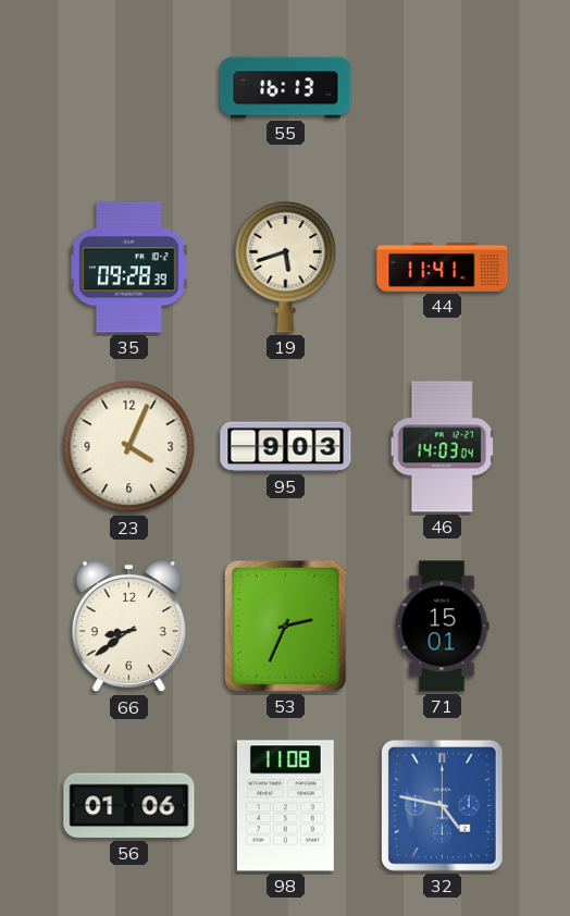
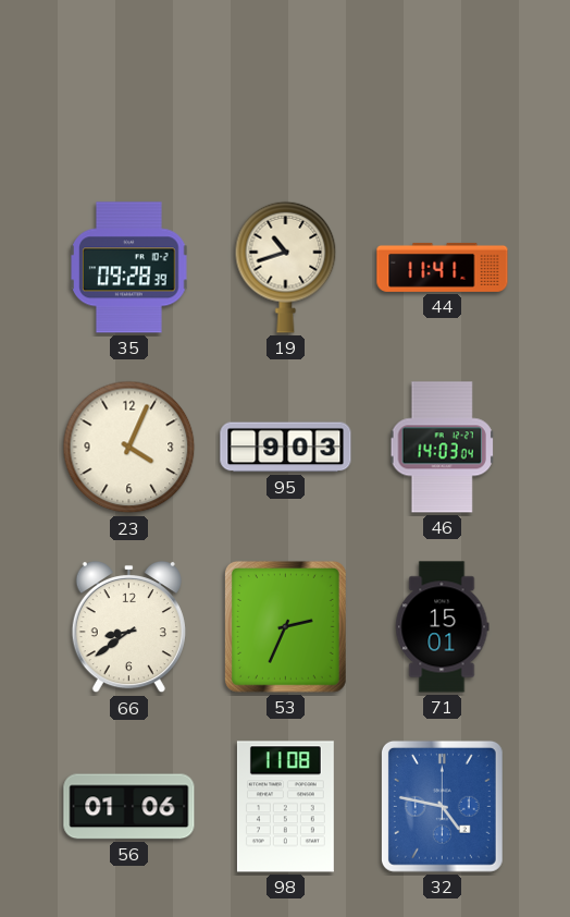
55: 16:13 -> none (286, 88)
19: 5:42 -> 10:42 (286, 267)
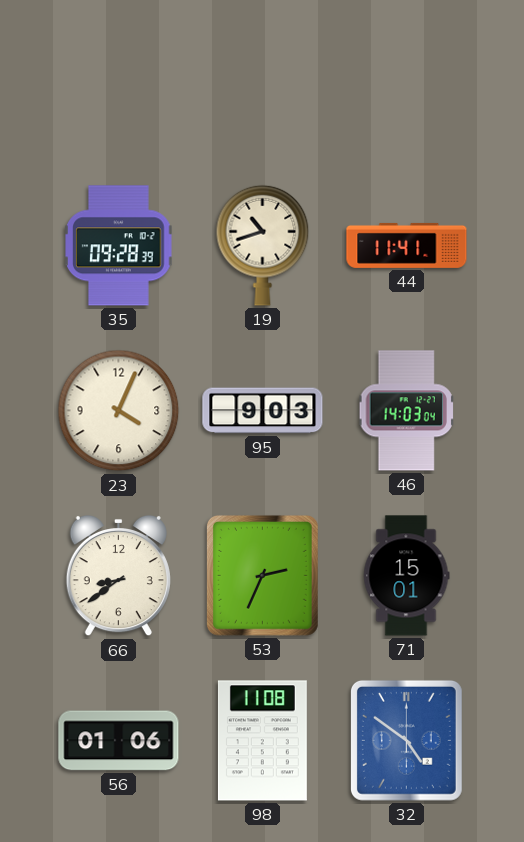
32: 4:47 -> 4:51 (406, 740)
